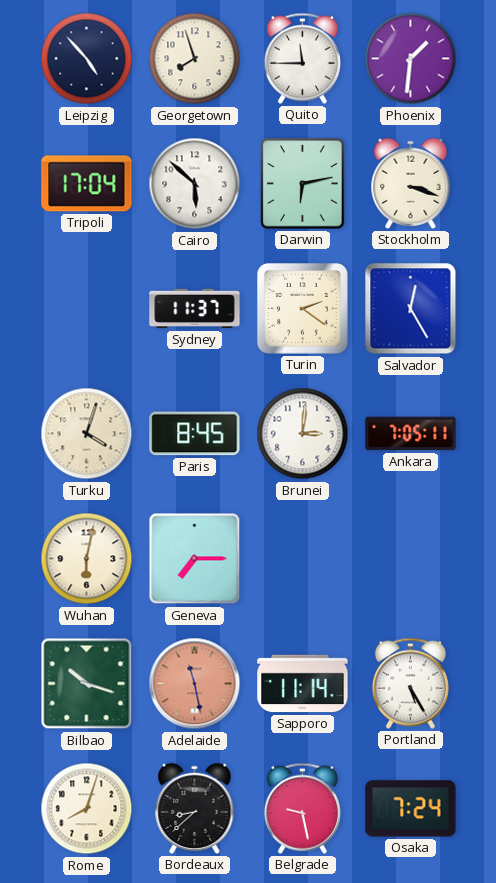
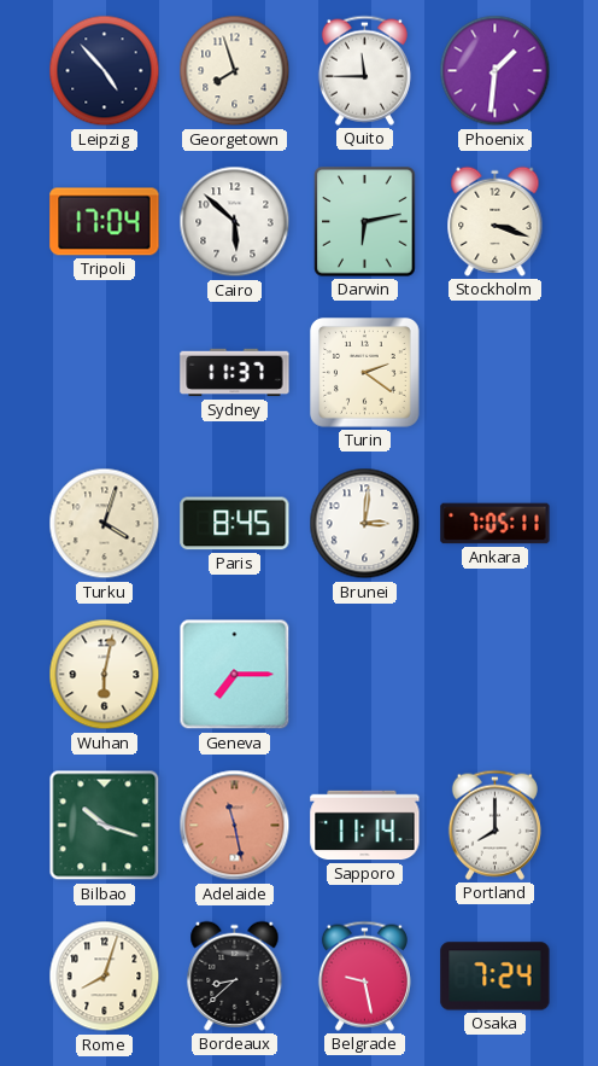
Salvador: 12:25 -> none (411, 309)
Portland: 5:25 -> 8:00 (494, 825)
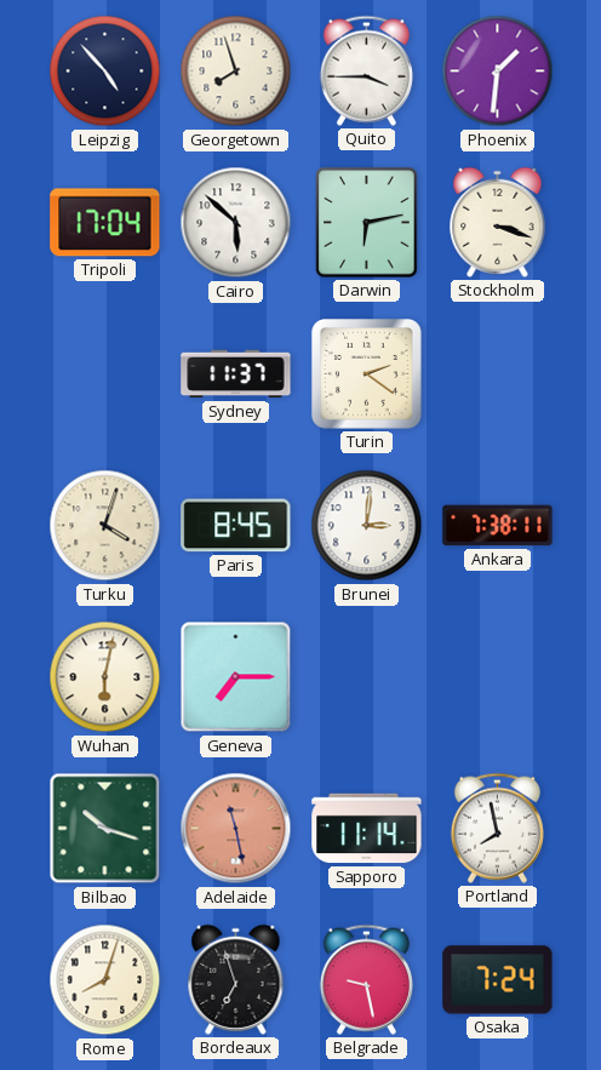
Quito: 11:45 -> 3:45 (366, 70)
Ankara: 7:05 -> 7:38 (498, 526)
Portland: 8:00 -> 7:58 (497, 828)
Bordeaux: 8:38 -> 6:57 (236, 979)
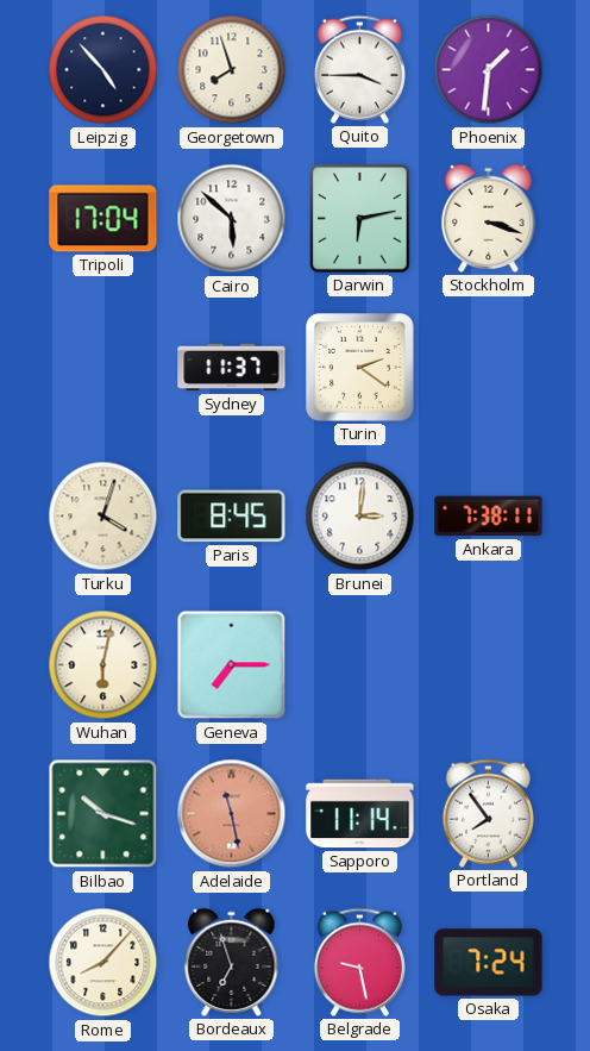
Portland: 7:58 -> 7:54 (488, 813)
Rome: 8:03 -> 8:07 (103, 963)
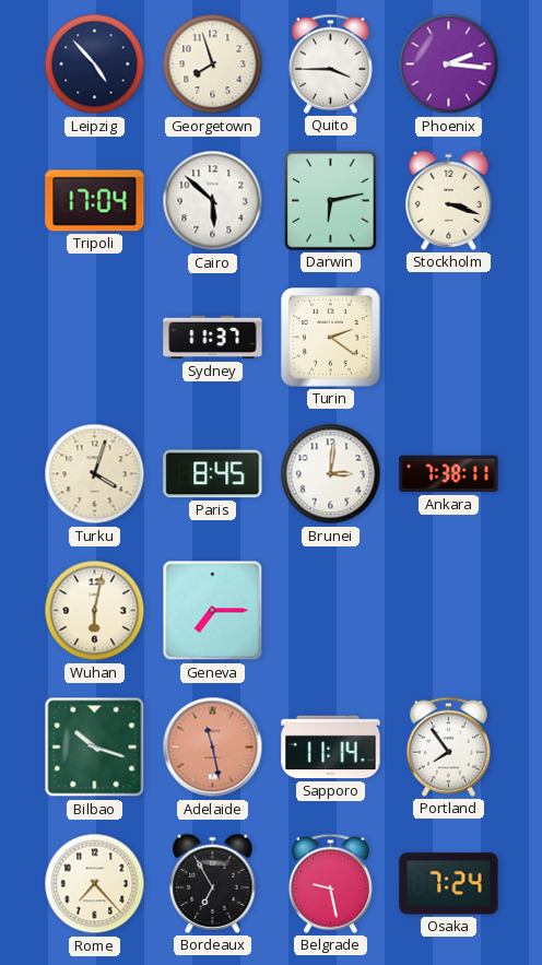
Phoenix: 1:31 -> 2:16 (449, 64)
Rome: 8:07 -> 7:23 (95, 884)
Bordeaux: 6:57 -> 6:55 (213, 883)
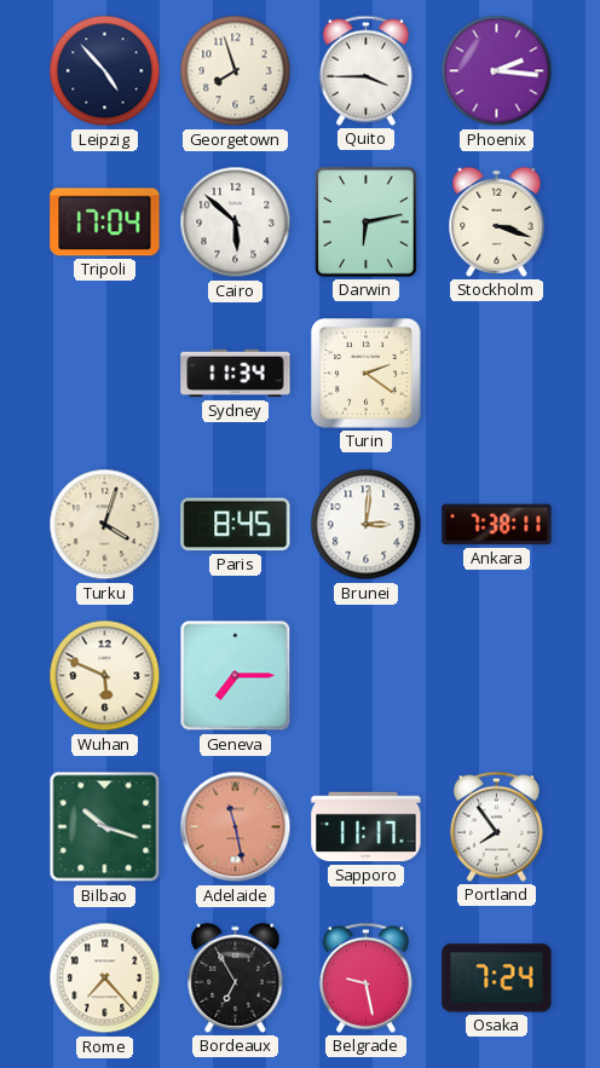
Sydney: 11:37 -> 11:34 (236, 374)
Wuhan: 6:02 -> 5:49 (105, 676)
Sapporo: 11:14 -> 11:17 (367, 827)
